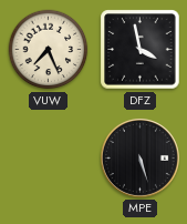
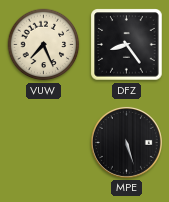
DFZ: 3:58 -> 8:24 (127, 45)
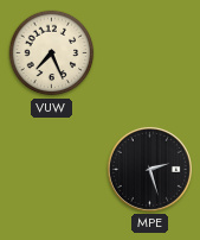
DFZ: 8:24 -> none (127, 45)
MPE: 5:27 -> 2:27 (149, 169)
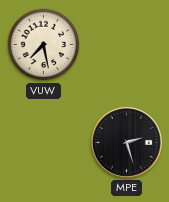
VUW: 7:26 -> 7:28 (44, 45)
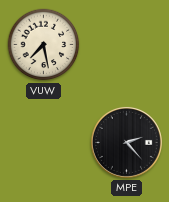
MPE: 2:27 -> 2:23 (126, 142)
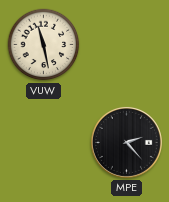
VUW: 7:28 -> 11:28 (44, 45)
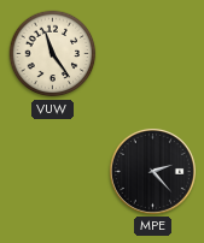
VUW: 11:28 -> 11:24 (53, 54)
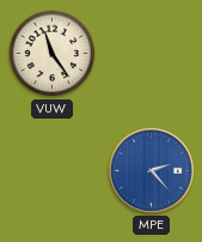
MPE dial: black -> blue (151, 170)
